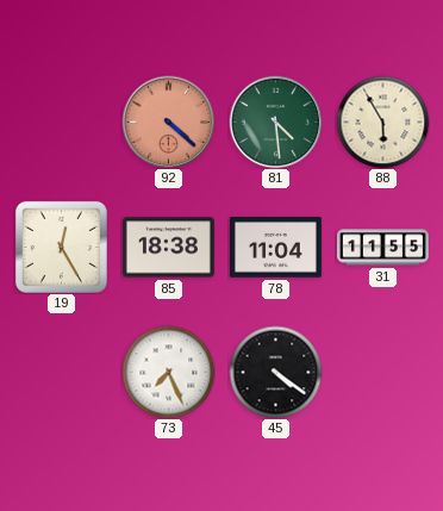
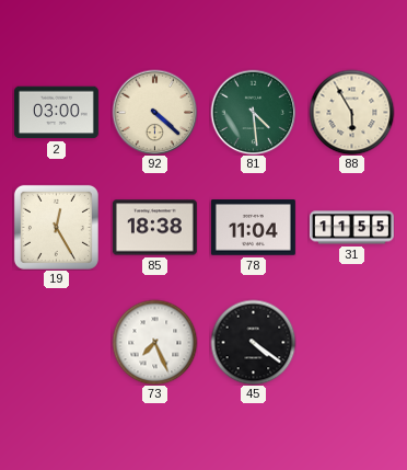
2: none -> 03:00 (56, 113)
92 dial: salmon -> cream (154, 112)
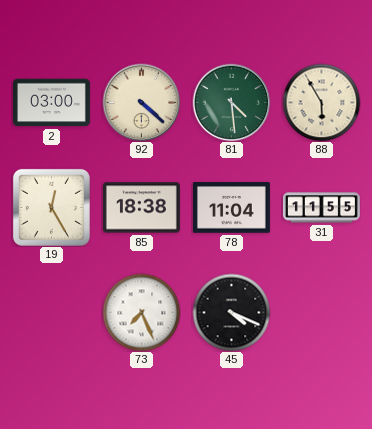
45: 4:21 -> 4:19 (231, 312)
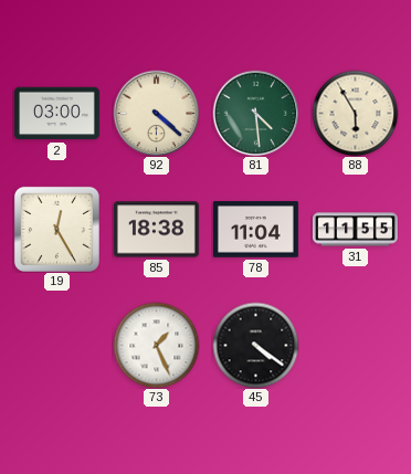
73: 7:26 -> 1:26 (156, 345)
45: 4:19 -> 4:21 (255, 345)
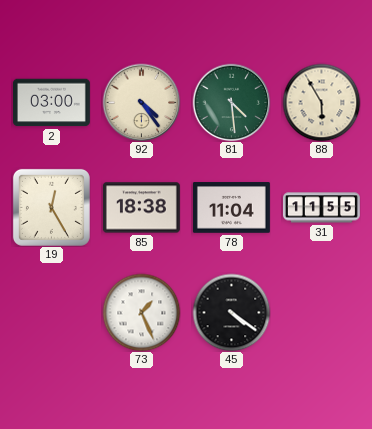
92: 4:22 -> 4:24 (141, 102)
